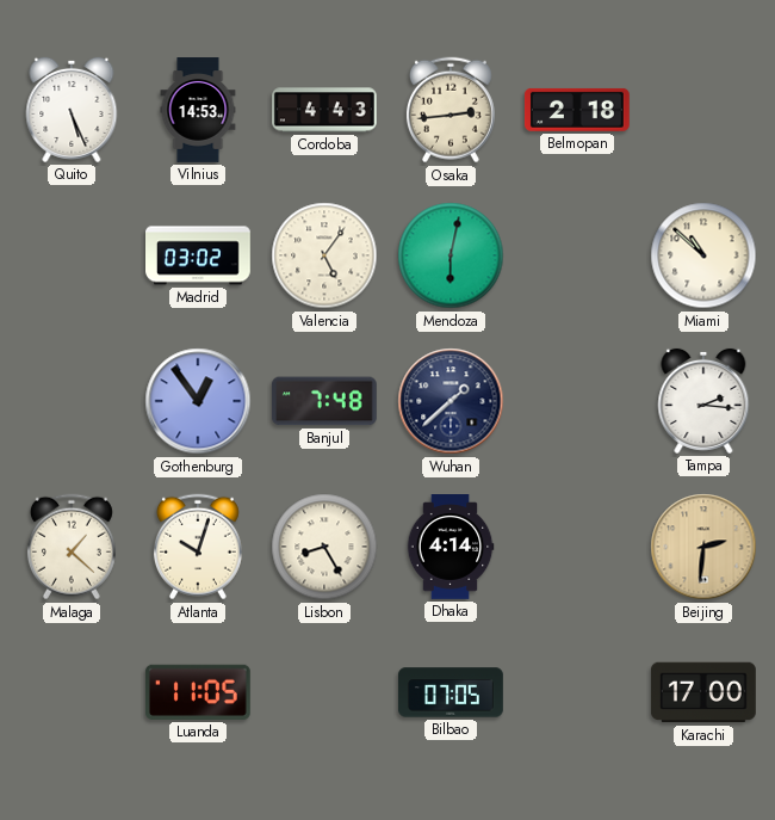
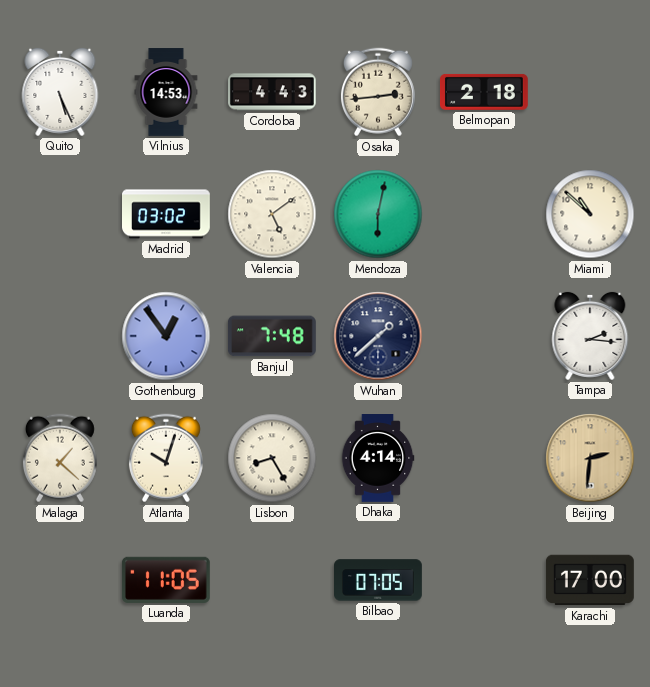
Valencia: 5:06 -> 5:09 (272, 214)
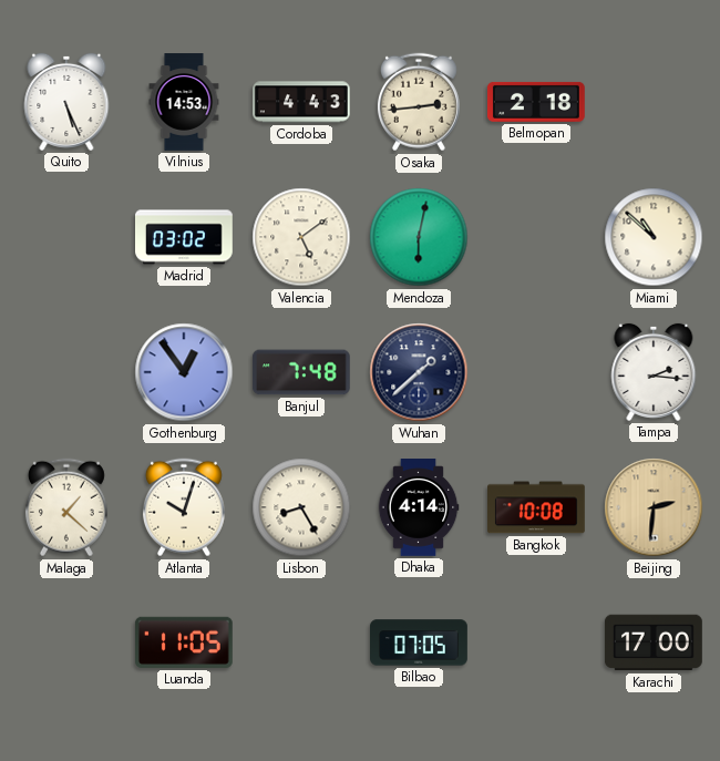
Bangkok: none -> 10:08 (537, 507)
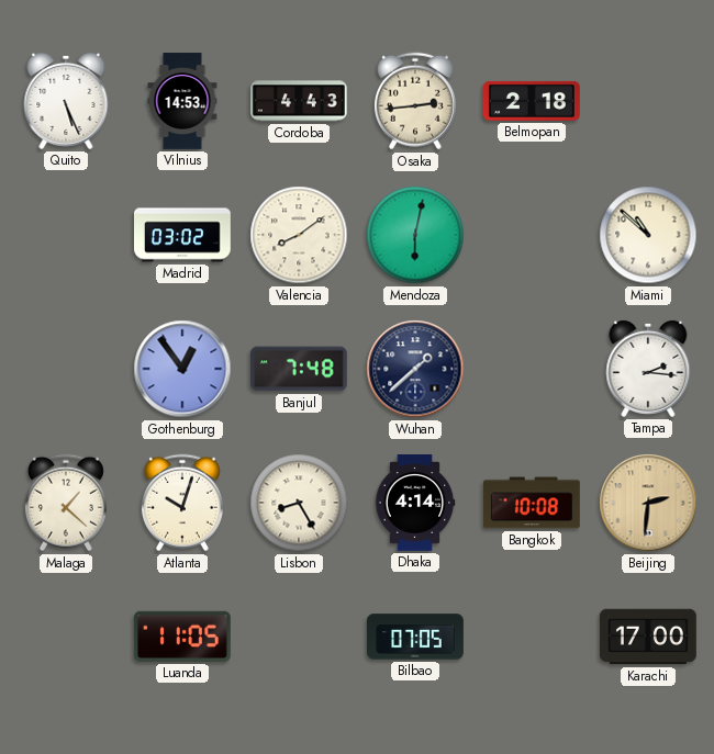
Valencia: 5:09 -> 8:09 (299, 235)
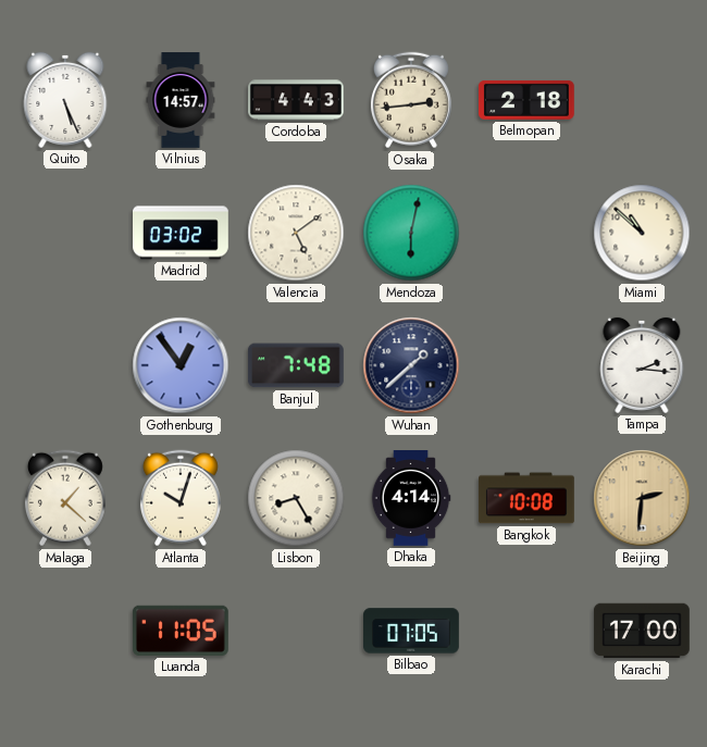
Vilnius: 14:53 -> 14:57 (181, 100)
Valencia: 8:09 -> 5:09 (296, 233)
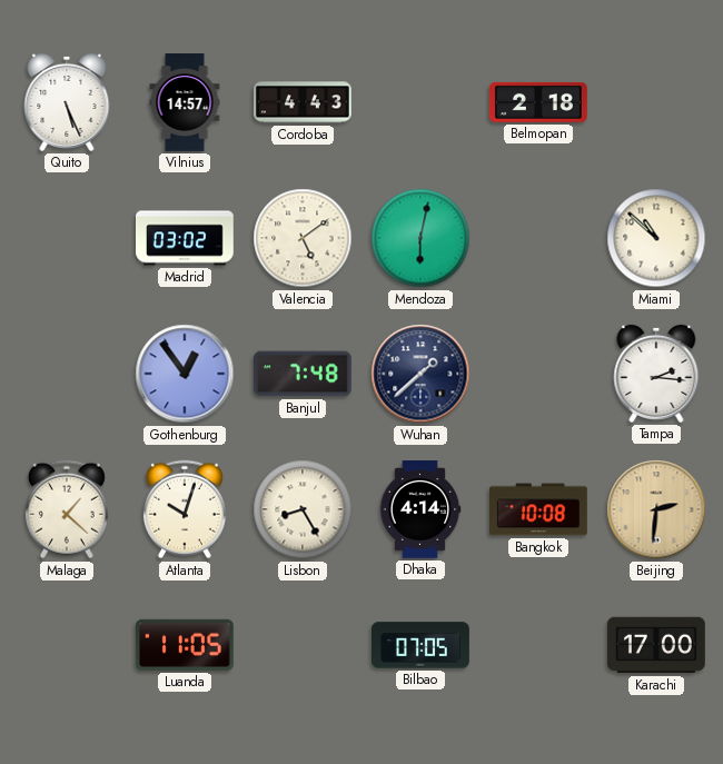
Osaka: 2:44 -> none (411, 100)
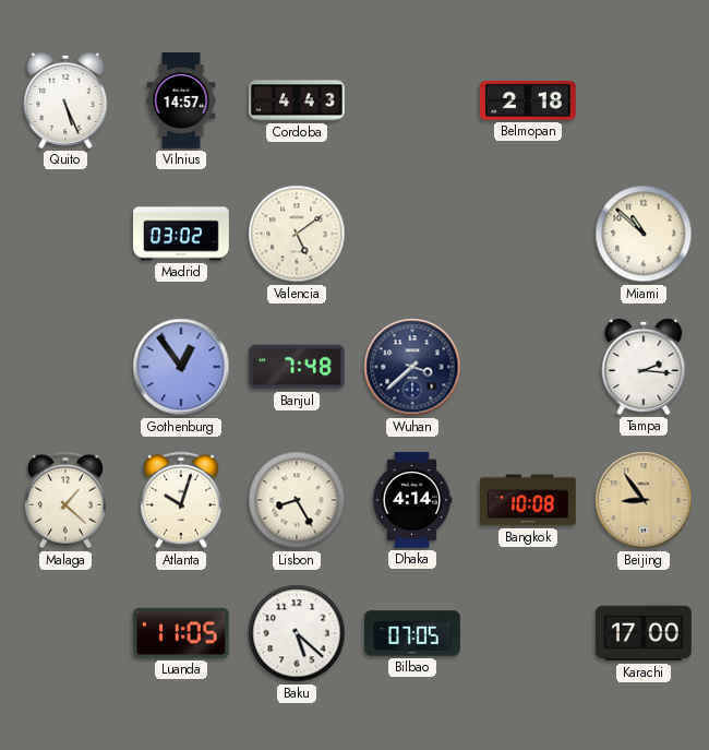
Mendoza: 6:02 -> none (420, 238)
Wuhan: 1:38 -> 3:38 (412, 367)
Beijing: 2:31 -> 8:54 (644, 500)
Baku: none -> 5:22 (297, 633)
